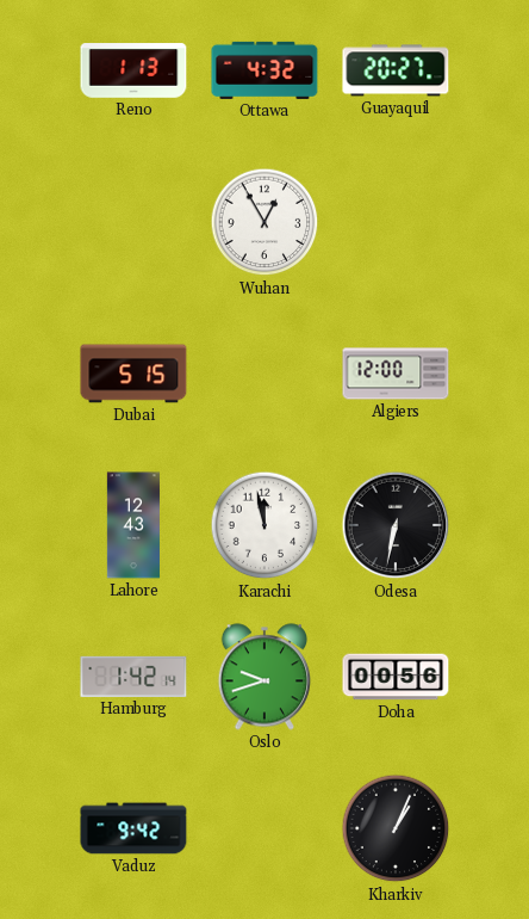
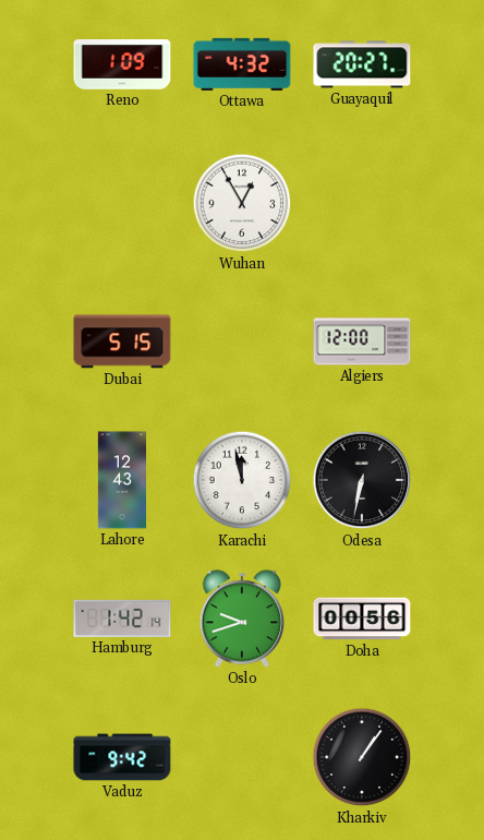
Reno: 1:13 -> 1:09 (122, 64)
Kharkiv: 1:04 -> 1:06 (362, 757)
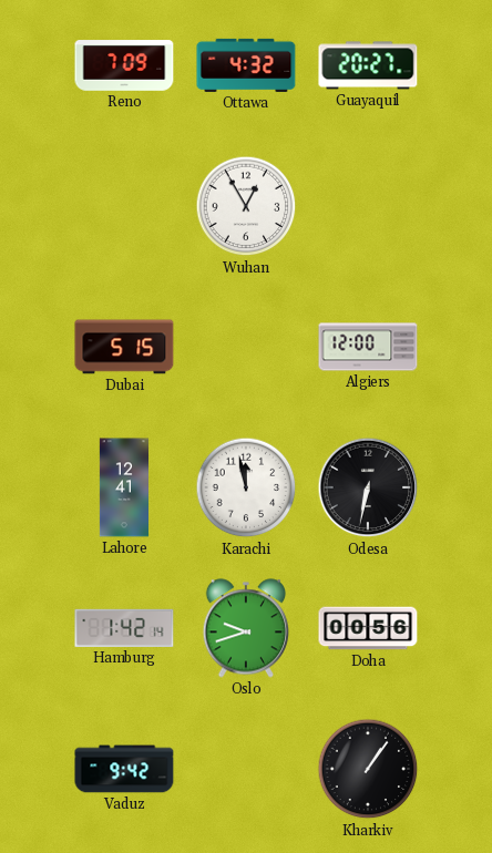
Reno: 1:09 -> 7:09 (124, 65)
Lahore: 12:43 -> 12:41 (123, 487)
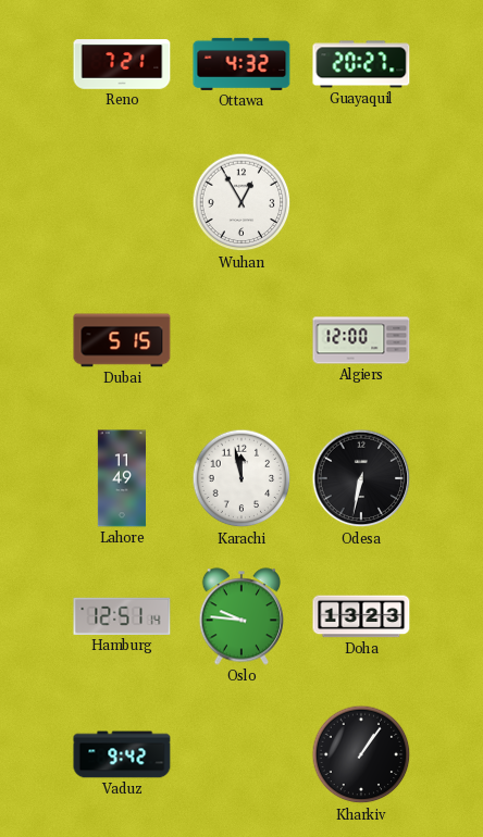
Reno: 7:09 -> 7:21 (122, 64)
Lahore: 12:41 -> 11:49 (121, 478)
Hamburg: 1:42 -> 12:51 (122, 616)
Oslo: 9:42 -> 9:46 (240, 616)
Doha: 00:56 -> 13:23 (361, 616)
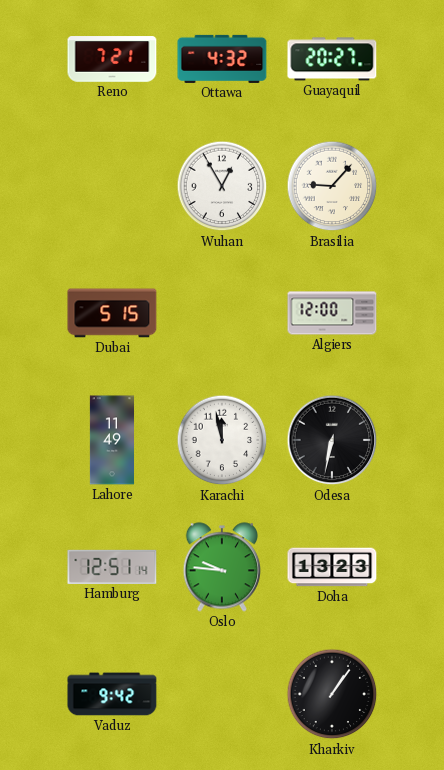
Brasilia: none -> 9:07 (332, 186)
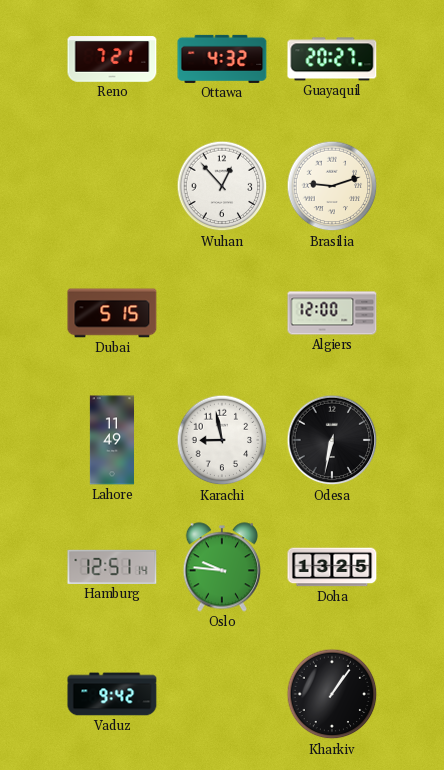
Wuhan: 12:55 -> 12:53 (222, 186)
Brasilia: 9:07 -> 9:12 (332, 186)
Karachi: 11:58 -> 8:58 (222, 440)
Doha: 13:23 -> 13:25 (332, 567)
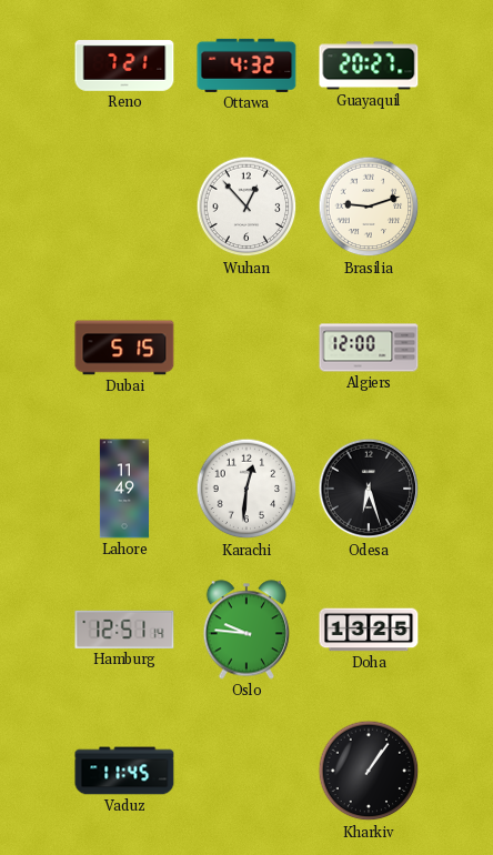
Karachi: 8:58 -> 12:31 (247, 489)
Odesa: 6:32 -> 6:27 (369, 489)
Vaduz: 9:42 -> 11:45 (124, 771)
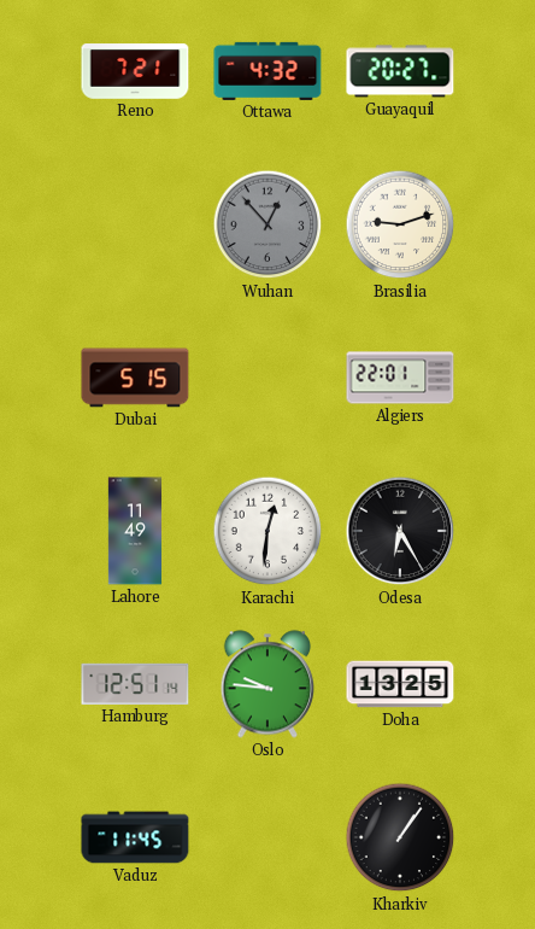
Wuhan dial: white -> grey (267, 224)
Algiers: 12:00 -> 22:01 (400, 378)
Odesa: 6:27 -> 6:25 (400, 531)
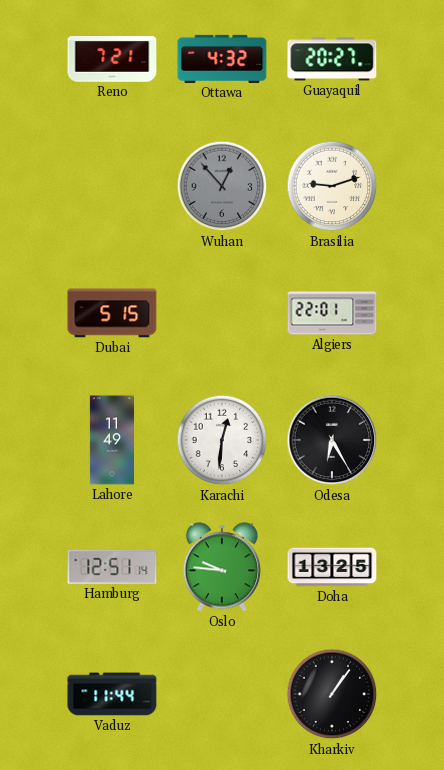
Vaduz: 11:45 -> 11:44 (112, 694)
